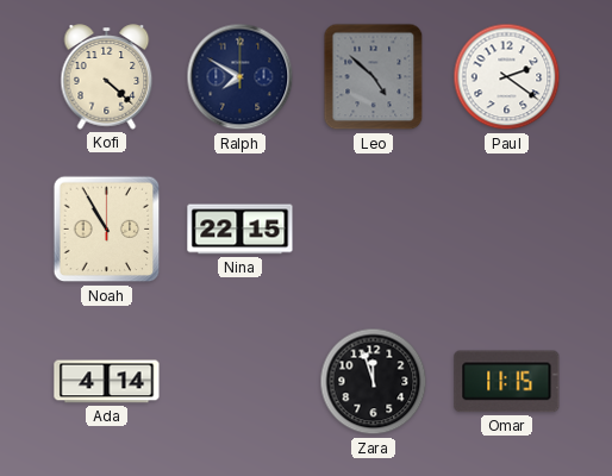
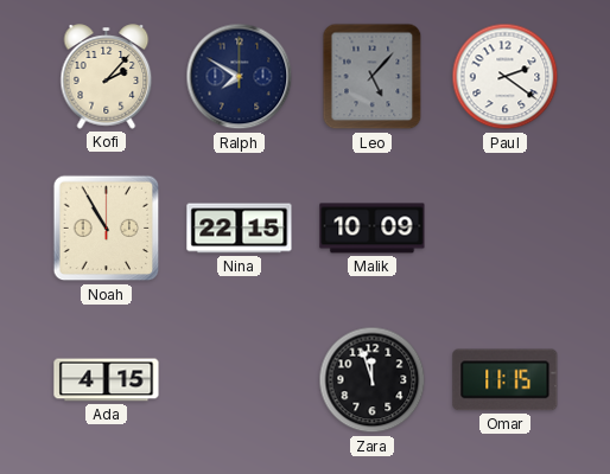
Kofi: 4:22 -> 2:07 (107, 77)
Leo: 4:52 -> 5:07 (373, 77)
Malik: none -> 10:09 (373, 229)
Ada: 4:14 -> 4:15 (107, 380)
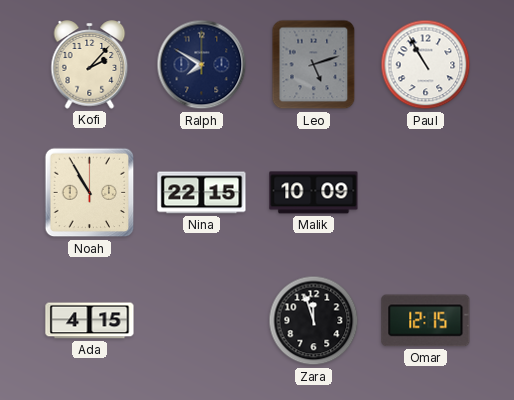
Leo: 5:07 -> 5:12 (314, 65)
Paul: 2:21 -> 10:55 (426, 65)
Omar: 11:15 -> 12:15 (426, 321)
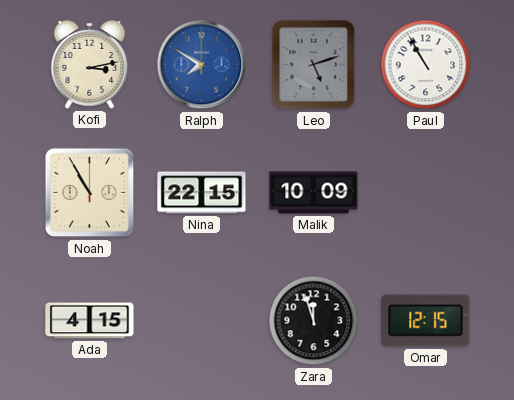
Kofi: 2:07 -> 3:13 (90, 65)
Ralph dial: navy -> blue (202, 65)
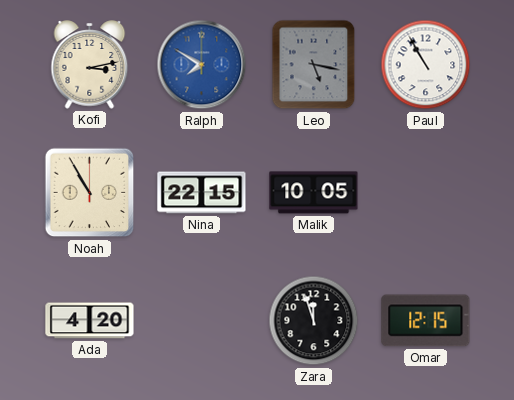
Leo: 5:12 -> 5:17 (314, 65)
Malik: 10:09 -> 10:05 (314, 193)
Ada: 4:15 -> 4:20 (90, 321)
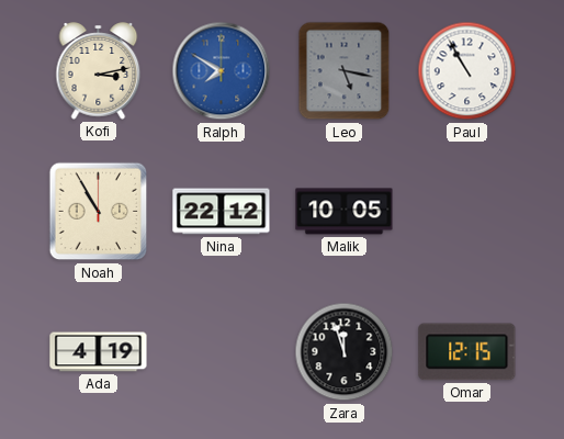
Nina: 22:15 -> 22:12 (222, 212)
Ada: 4:20 -> 4:19 (99, 352)
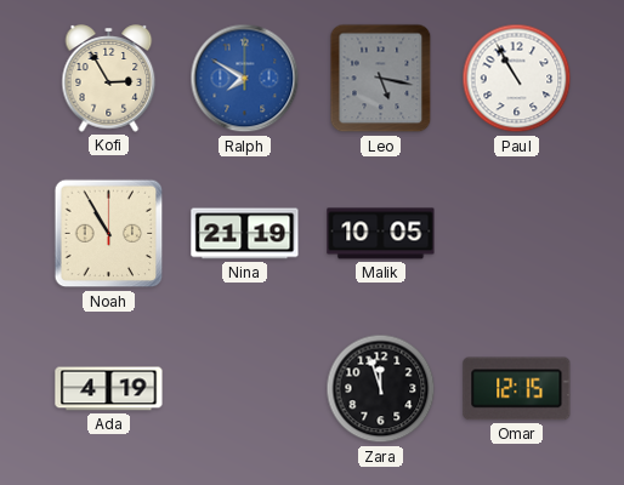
Kofi: 3:13 -> 2:55 (109, 79)
Nina: 22:12 -> 21:19 (245, 234)
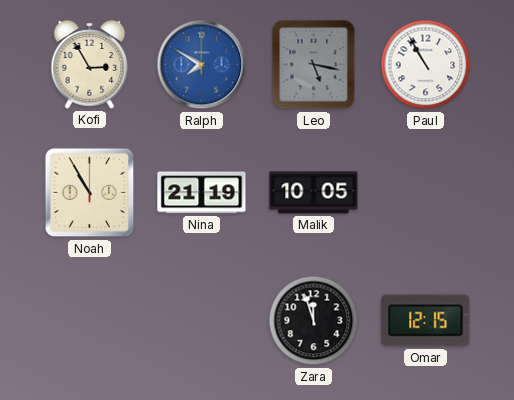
Ada: 4:19 -> none (109, 389)
